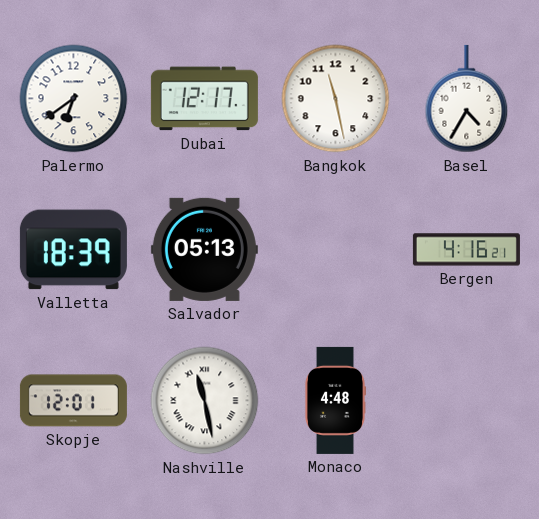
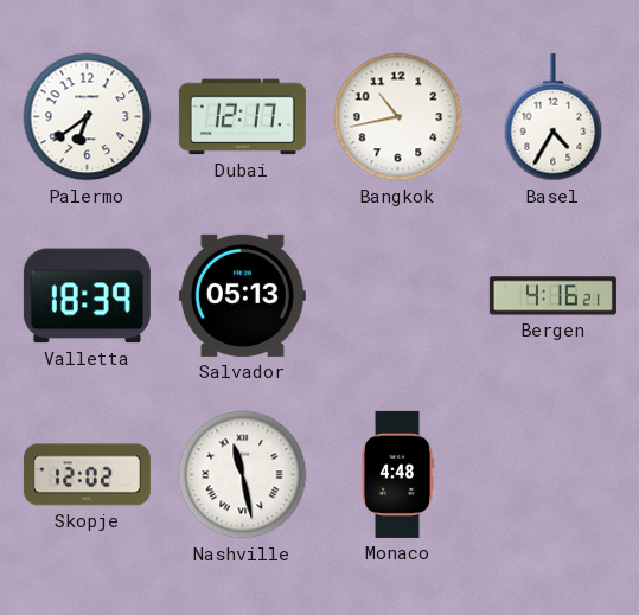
Bangkok: 11:28 -> 10:43 (398, 117)
Skopje: 12:01 -> 12:02 (87, 475)
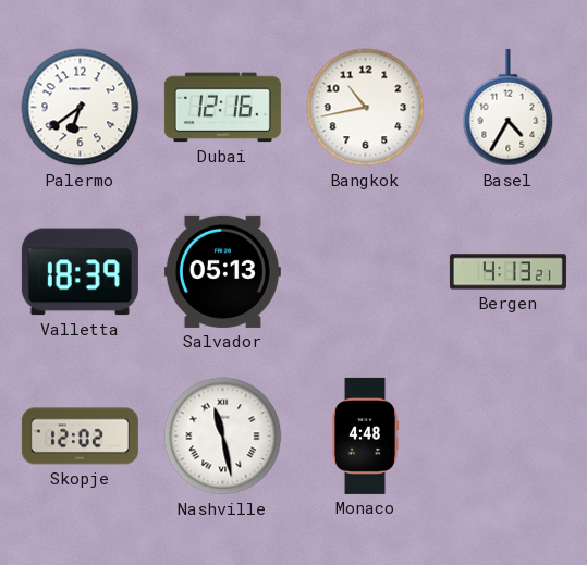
Dubai: 12:17 -> 12:16 (222, 108)
Bergen: 4:16 -> 4:13 (507, 272)
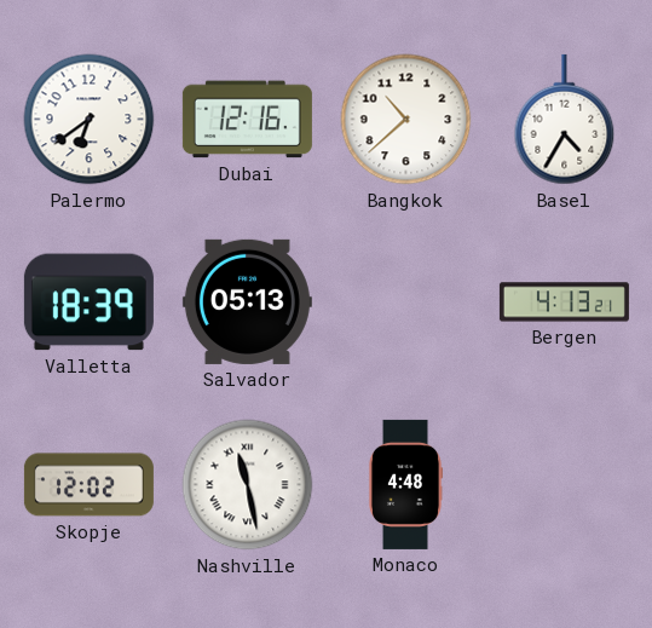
Bangkok: 10:43 -> 10:38 (406, 120)
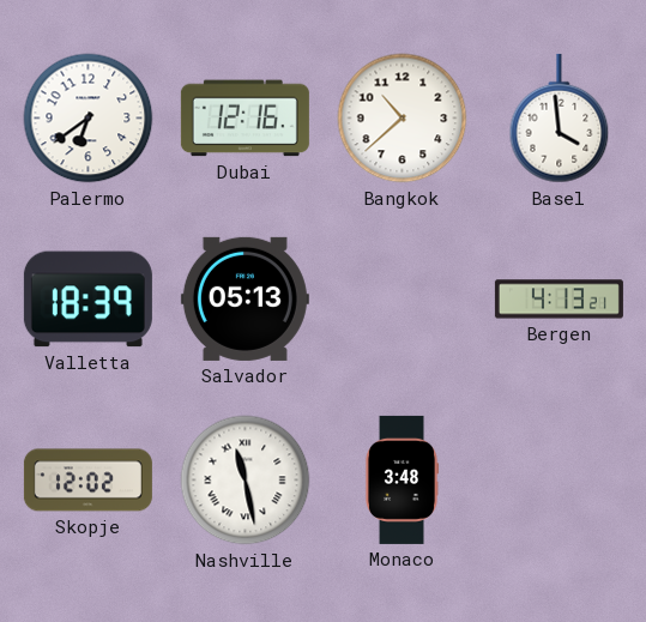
Basel: 4:35 -> 3:59 (560, 119)
Monaco: 4:48 -> 3:48 (400, 479)
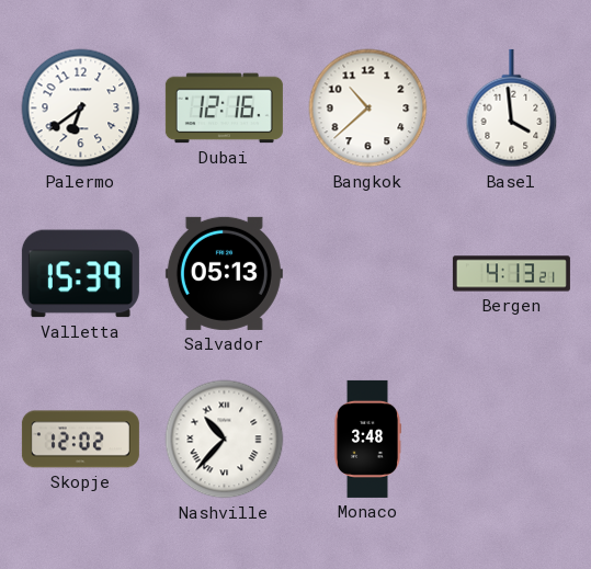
Valletta: 18:39 -> 15:39 (80, 274)
Nashville: 11:28 -> 10:37 (225, 440)
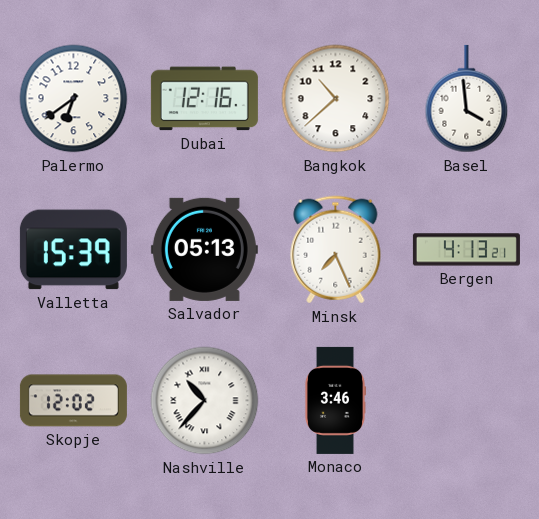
Minsk: none -> 7:26 (336, 250)
Monaco: 3:48 -> 3:46 (334, 400)
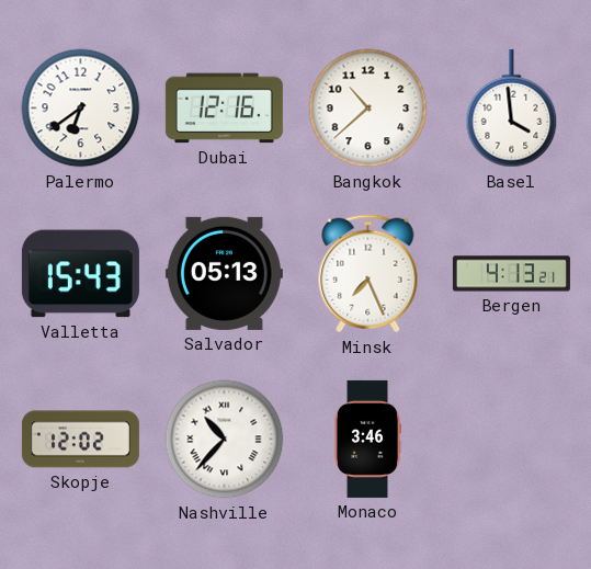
Valletta: 15:39 -> 15:43 (80, 274)
